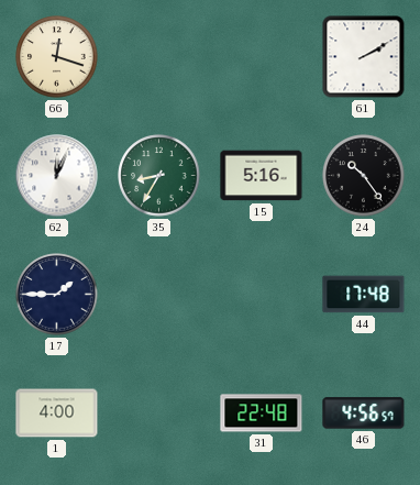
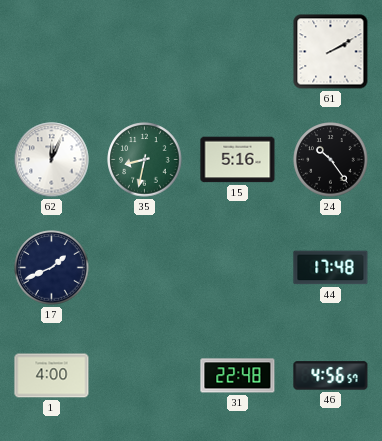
66: 12:18 -> none (57, 57)
35: 8:35 -> 8:32 (145, 160)
17: 1:45 -> 1:41 (52, 268)
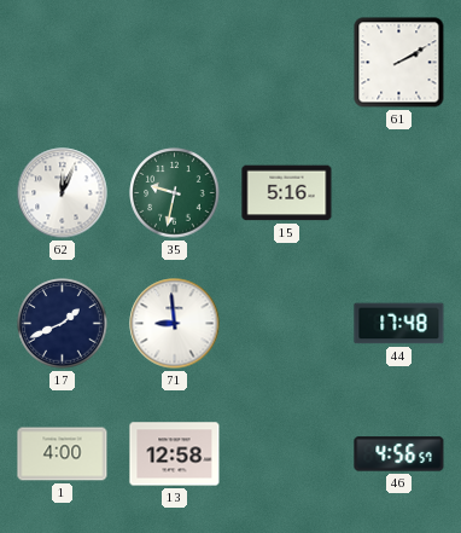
35: 8:32 -> 9:32 (175, 193)
24: 10:24 -> none (331, 160)
71: none -> 8:59 (175, 324)
13: none -> 12:58 (175, 454)
31: 22:48 -> none (238, 376)
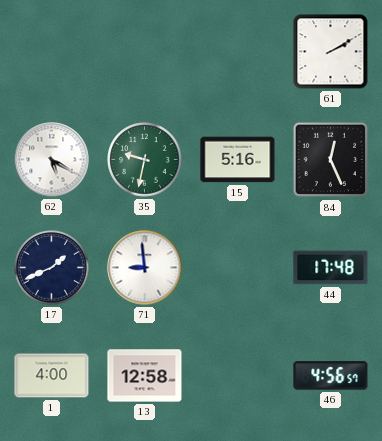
62: 12:04 -> 5:20 (52, 160)
84: none -> 12:26 (331, 160)
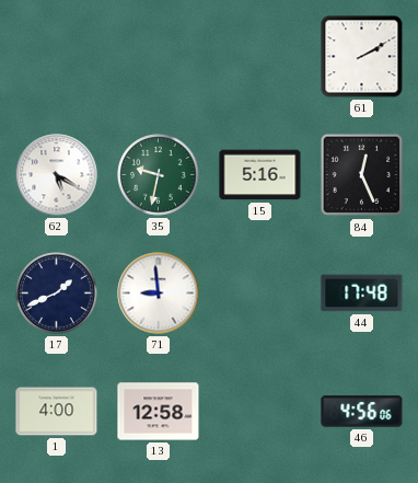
46: 4:56:57 -> 4:56:06 (362, 412)
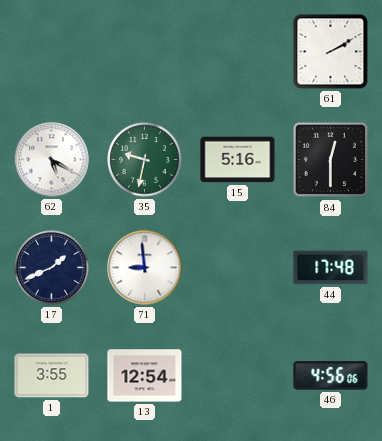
84: 12:26 -> 12:30 (331, 160)
1: 4:00 -> 3:55 (52, 376)
13: 12:58 -> 12:54 (145, 376)
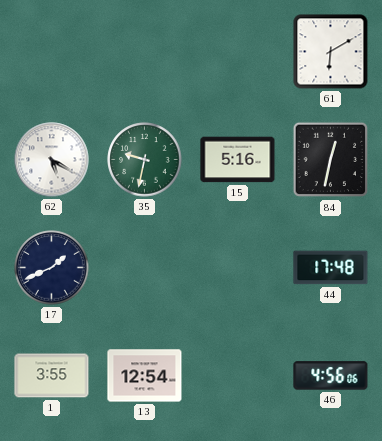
61: 2:10 -> 6:10 (331, 52)
84: 12:30 -> 12:32 (331, 160)
71: 8:59 -> none (145, 268)
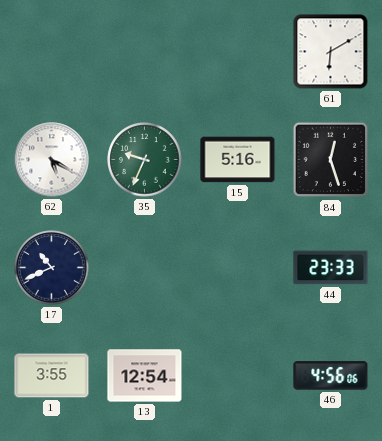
35: 9:32 -> 9:34 (145, 160)
84: 12:32 -> 12:27 (331, 160)
17: 1:41 -> 10:41 (52, 268)
44: 17:48 -> 23:33 (331, 268)
